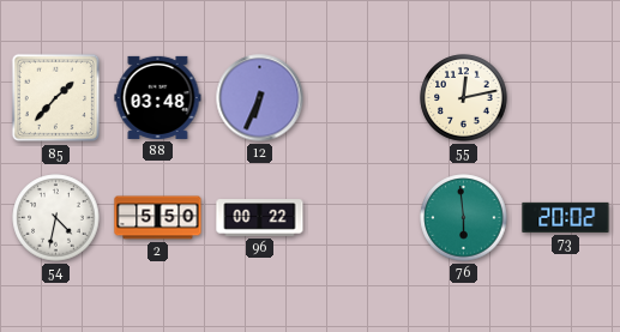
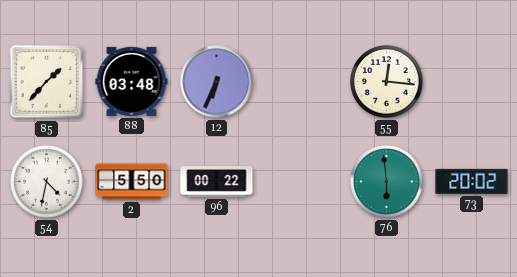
55: 12:13 -> 12:16 (387, 82)
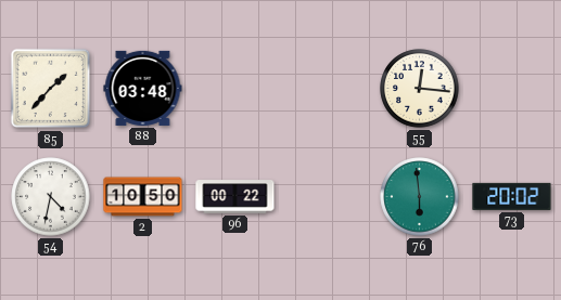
12: 6:34 -> none (217, 82)
2: 5:50 -> 10:50 (143, 197)
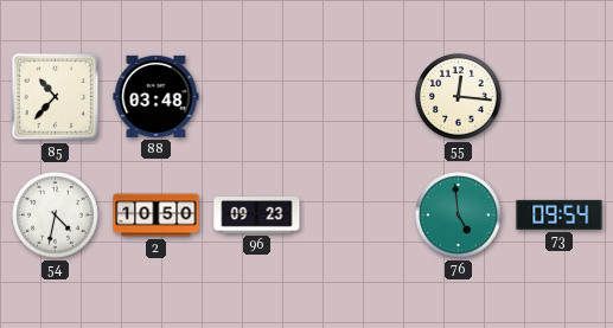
85: 1:37 -> 10:37 (56, 97)
96: 00:22 -> 09:23 (257, 216)
76: 5:59 -> 4:59 (459, 216)
73: 20:02 -> 09:54 (560, 214)
